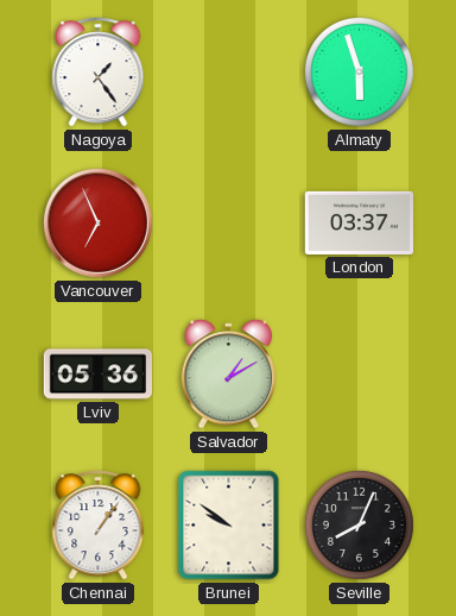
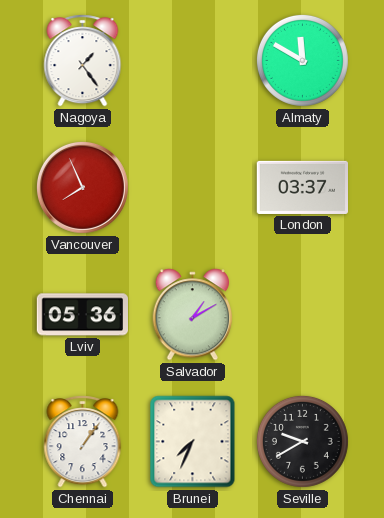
Almaty: 5:57 -> 11:50 (302, 60)
Vancouver: 6:56 -> 7:56 (82, 187)
Brunei: 9:51 -> 7:34 (193, 442)
Seville: 8:04 -> 9:40 (302, 441)
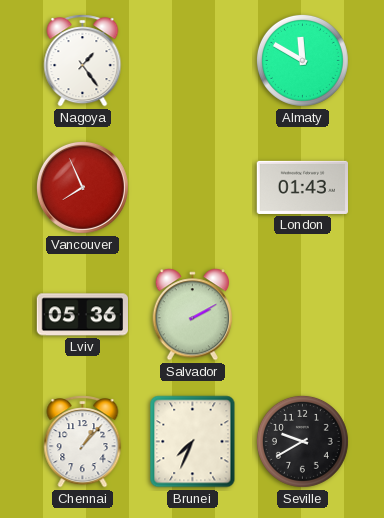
London: 03:37 -> 01:43 (302, 187)
Salvador: 1:10 -> 2:10 (193, 315)
Chennai: 1:06 -> 1:07 (83, 442)
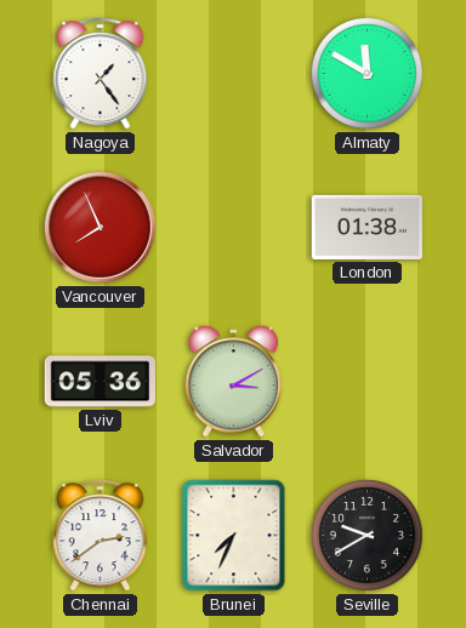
London: 01:43 -> 01:38 (366, 227)
Salvador: 2:10 -> 3:10 (234, 382)
Chennai: 1:07 -> 2:39 (101, 536)
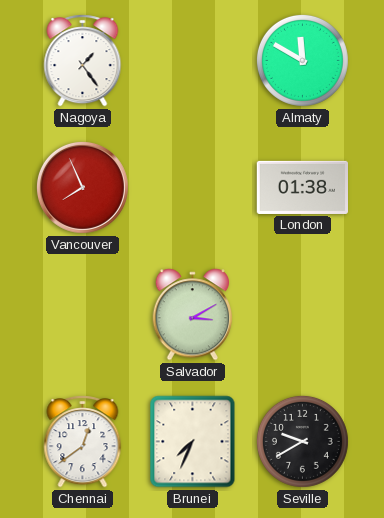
Lviv: 05:36 -> none (100, 382)
Chennai: 2:39 -> 12:39 (83, 442)
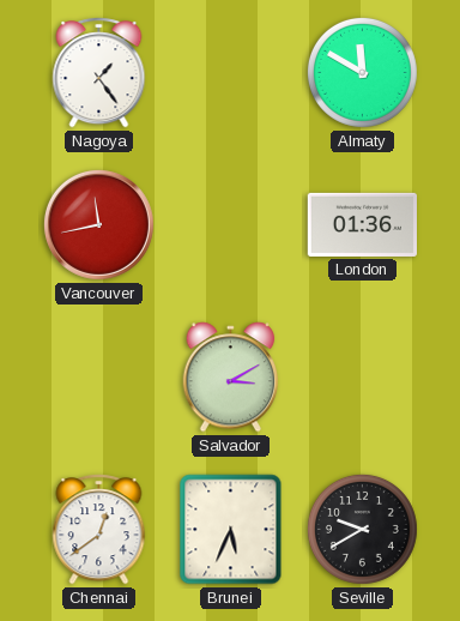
Vancouver: 7:56 -> 11:43 (98, 224)
London: 01:38 -> 01:36 (362, 224)
Brunei: 7:34 -> 5:34 (231, 530)
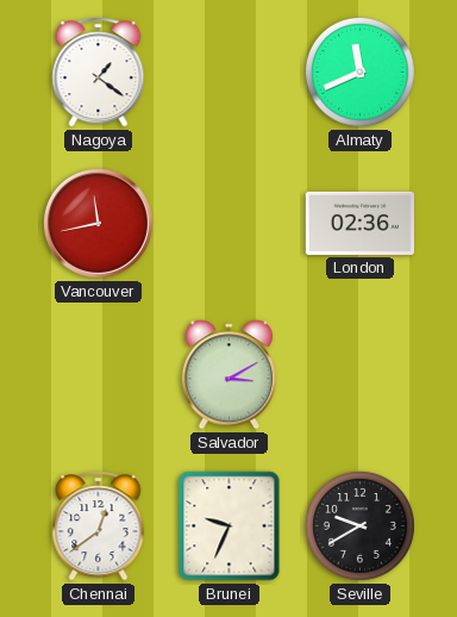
Nagoya: 1:24 -> 1:21 (99, 73)
Almaty: 11:50 -> 11:41 (359, 71)
London: 01:36 -> 02:36 (359, 223)
Brunei: 5:34 -> 9:34 (230, 526)
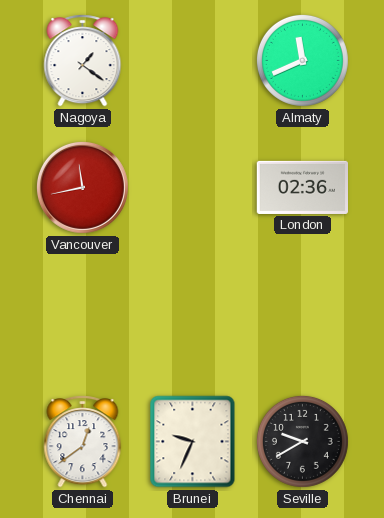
Salvador: 3:10 -> none (230, 375)
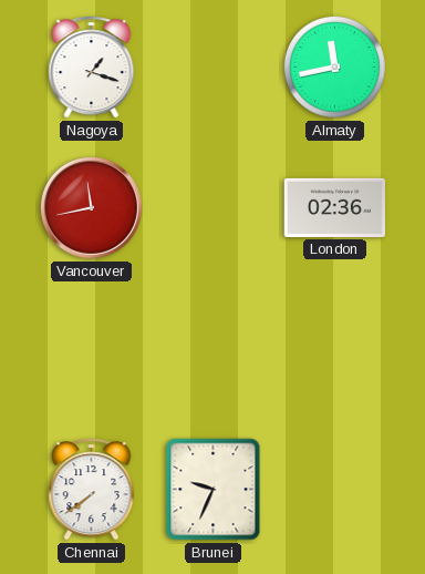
Nagoya: 1:21 -> 1:18 (92, 68)
Almaty: 11:41 -> 11:43 (334, 66)
Chennai: 12:39 -> 7:39 (92, 490)
Seville: 9:40 -> none (302, 441)
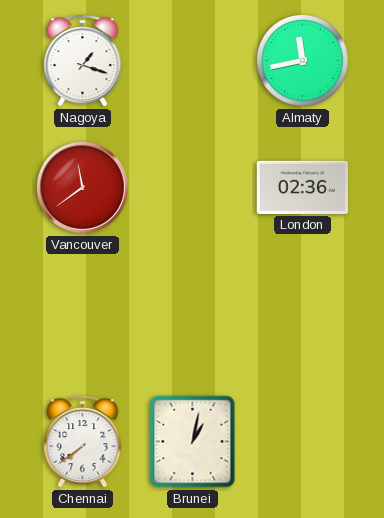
Vancouver: 11:43 -> 11:39 (82, 187)
Brunei: 9:34 -> 1:02 (193, 442)
